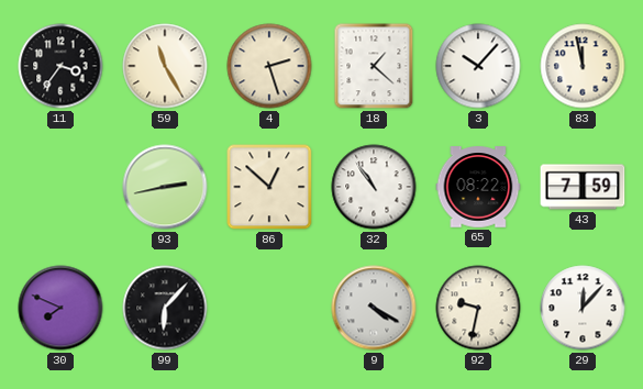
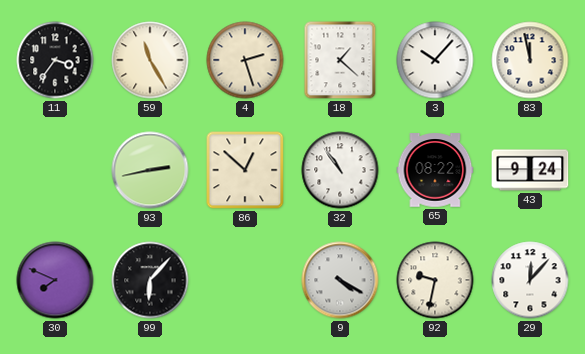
43: 7:59 -> 9:24 (530, 170)
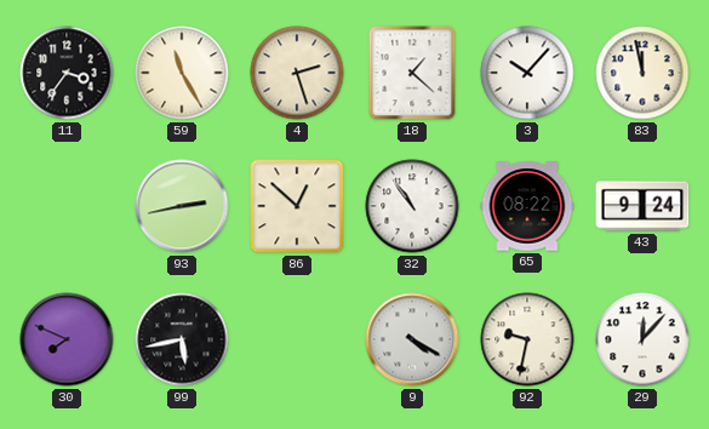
99: 6:07 -> 5:43 (182, 339)
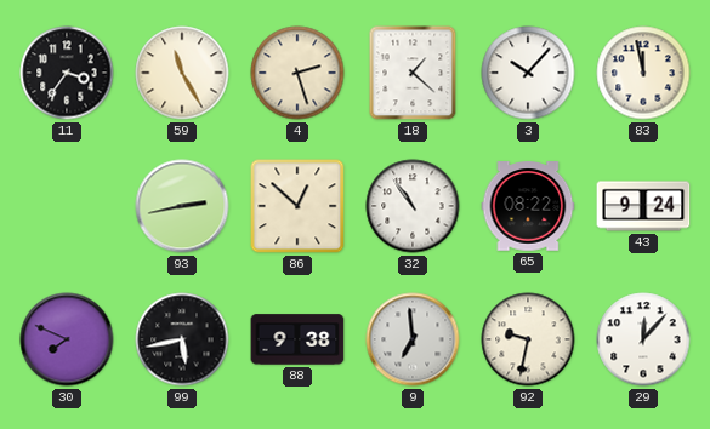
88: none -> 9:38 (297, 339)
9: 4:20 -> 6:59 (413, 339)
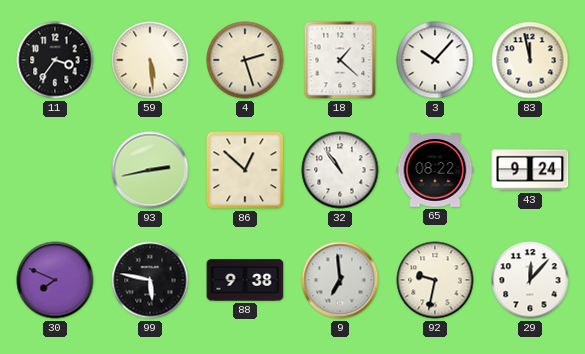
59: 11:25 -> 5:29 (150, 60)
99: 5:43 -> 5:47 (150, 280)
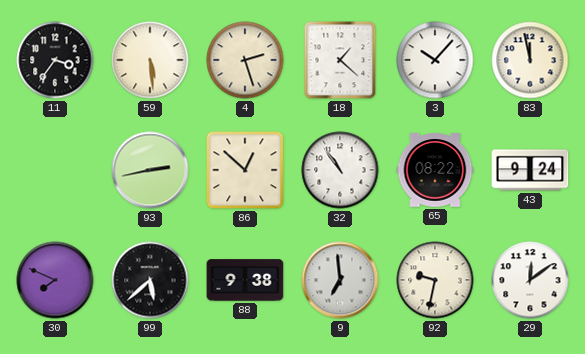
99: 5:47 -> 5:38 (150, 280)
29: 12:07 -> 12:09 (530, 280)
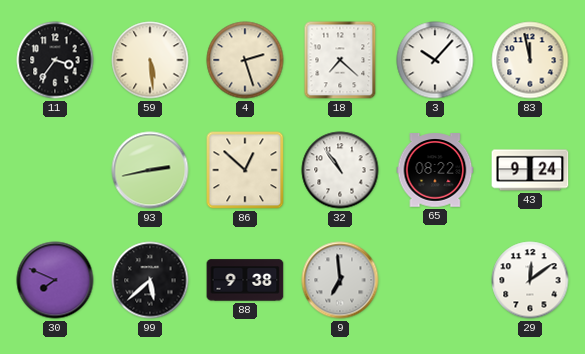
18: 1:22 -> 7:22 (340, 60)
92: 9:32 -> none (435, 280)
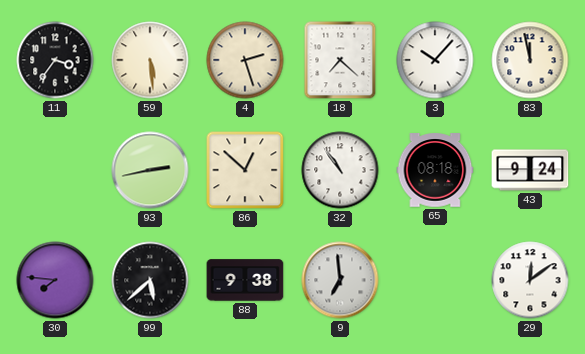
65: 08:22 -> 08:18 (435, 170)
30: 7:49 -> 7:46 (55, 280)
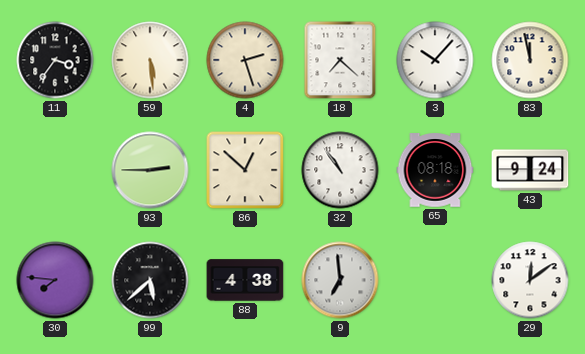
93: 2:43 -> 2:45 (150, 170)
88: 9:38 -> 4:38 (245, 280)
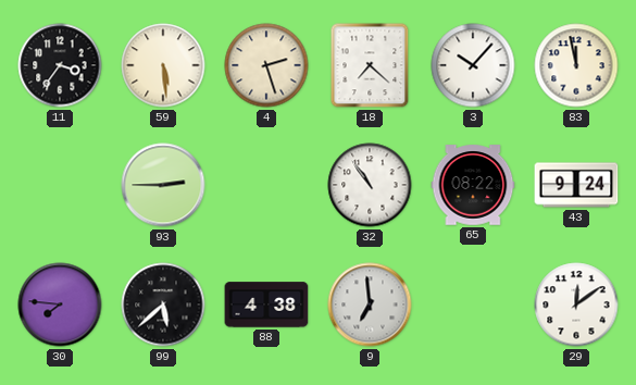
86: 12:52 -> none (245, 170)
65: 08:18 -> 08:22 (473, 185)
